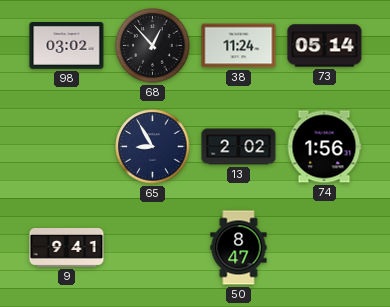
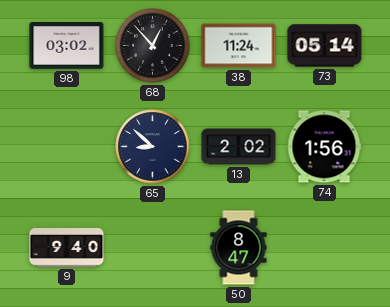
65: 8:55 -> 8:52 (153, 147)
9: 9:41 -> 9:40 (67, 248)
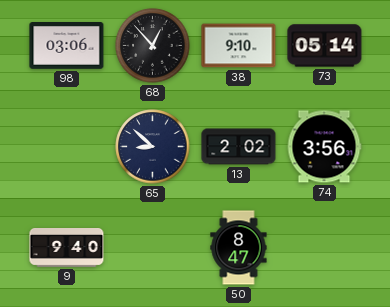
98: 03:02 -> 03:06 (67, 46)
38: 11:24 -> 9:10 (239, 46)
74: 1:56 -> 3:56 (324, 147)
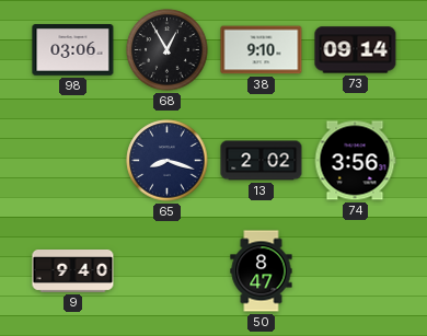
68: 12:53 -> 12:55 (168, 50)
73: 05:14 -> 09:14 (356, 50)
65: 8:52 -> 8:18 (168, 161)
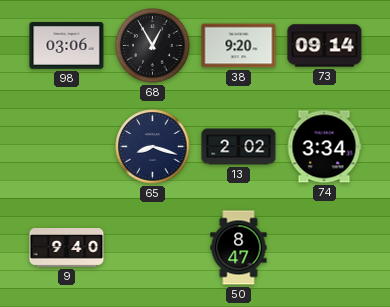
38: 9:10 -> 9:20 (239, 46)
74: 3:56 -> 3:34 (324, 147)
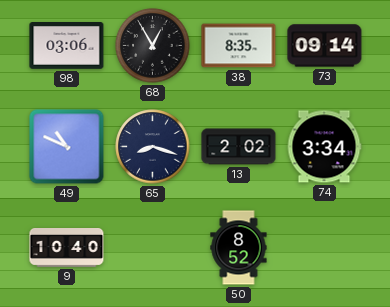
38: 9:20 -> 8:35 (239, 46)
49: none -> 10:49 (67, 147)
9: 9:40 -> 10:40 (67, 248)
50: 8:47 -> 8:52 (239, 248)
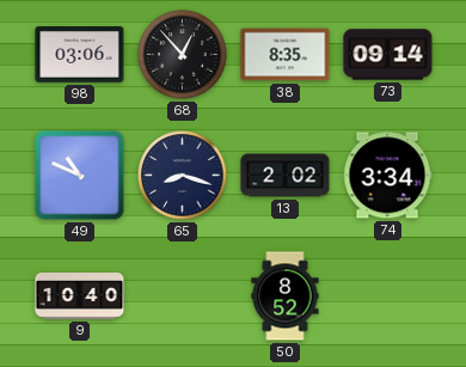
68: 12:55 -> 12:53 (183, 55)
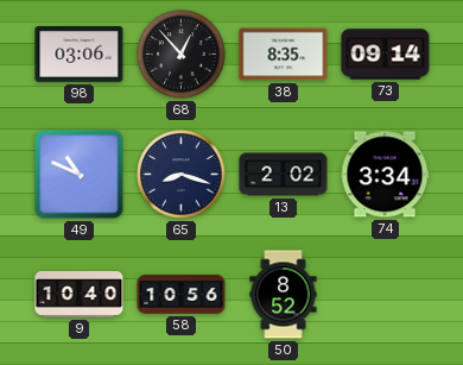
58: none -> 10:56 (182, 295)
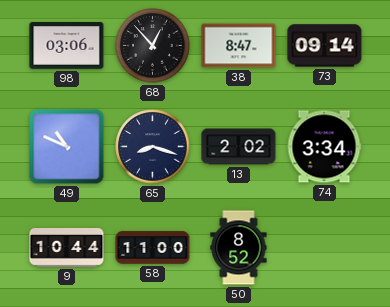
38: 8:35 -> 8:47 (239, 46)
9: 10:40 -> 10:44 (67, 248)
58: 10:56 -> 11:00 (153, 248)
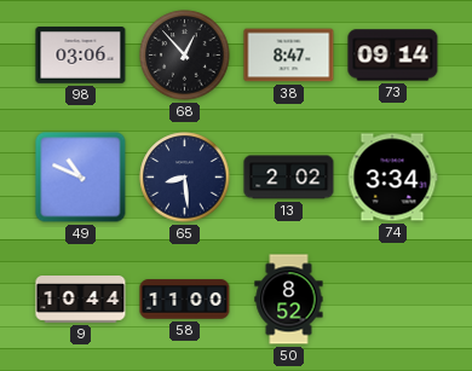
65: 8:18 -> 8:29 (185, 178)
